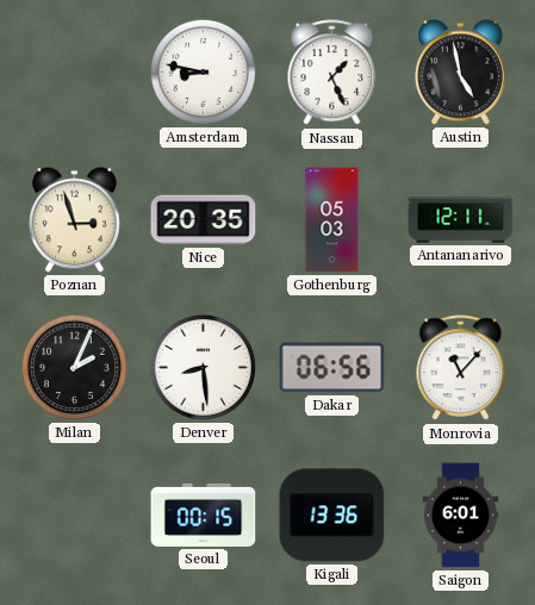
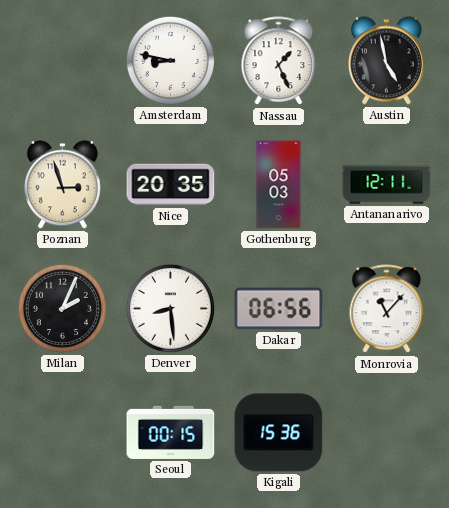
Kigali: 13:36 -> 15:36 (279, 433)
Saigon: 6:01 -> none (461, 516)
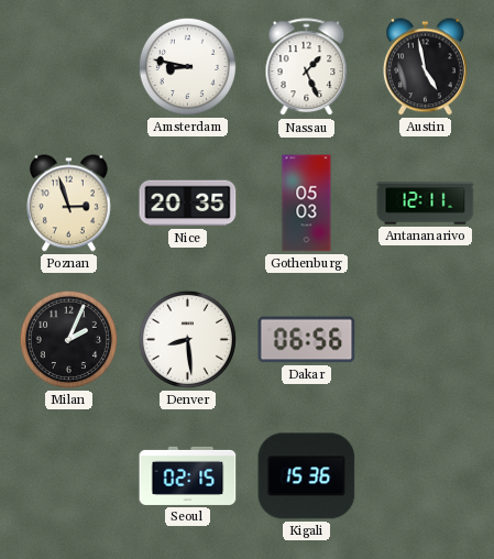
Monrovia: 11:07 -> none (387, 309)
Seoul: 00:15 -> 02:15 (188, 475)
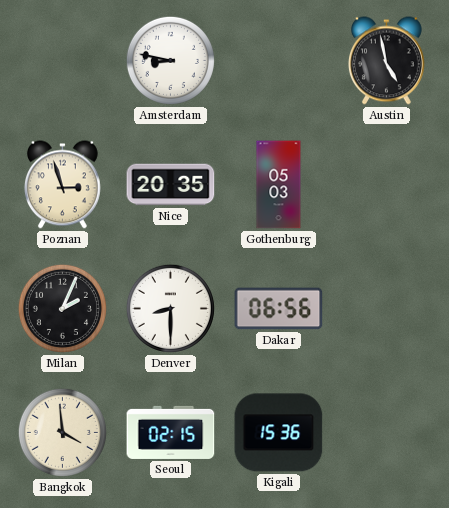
Nassau: 1:26 -> none (307, 67)
Antananarivo: 12:11 -> none (426, 204)
Denver: 8:29 -> 8:30 (170, 308)
Bangkok: none -> 3:59 (62, 432)
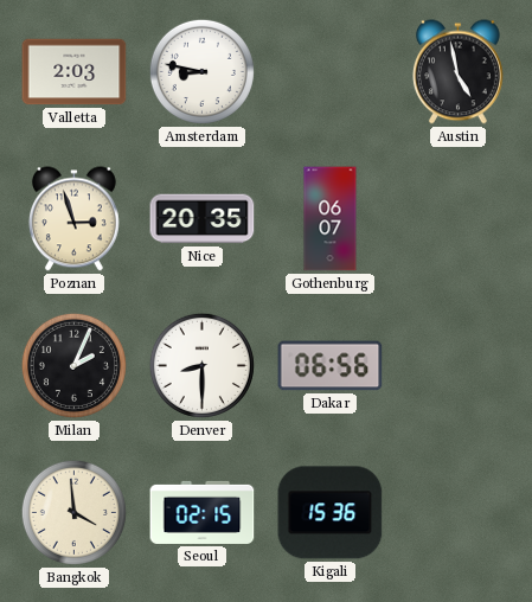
Valletta: none -> 2:03 (75, 72)
Gothenburg: 05:03 -> 06:07 (331, 219)
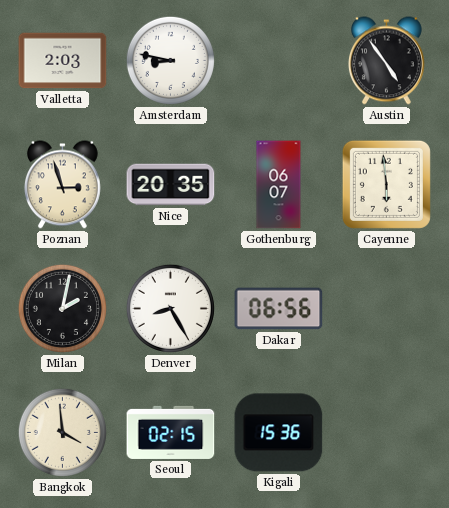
Austin: 4:58 -> 4:54 (386, 61)
Cayenne: none -> 5:59 (386, 184)
Milan: 2:04 -> 2:02 (62, 308)
Denver: 8:30 -> 8:25 (170, 308)
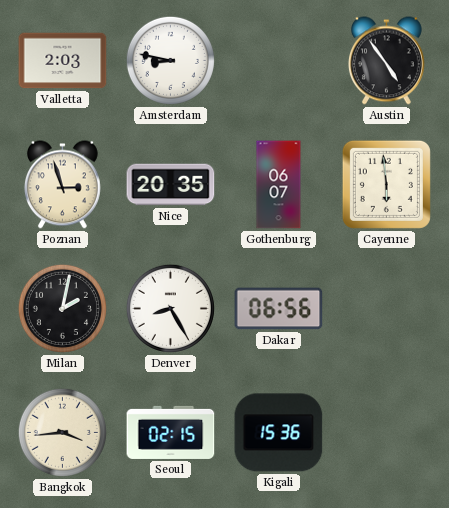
Bangkok: 3:59 -> 3:44 (62, 432)
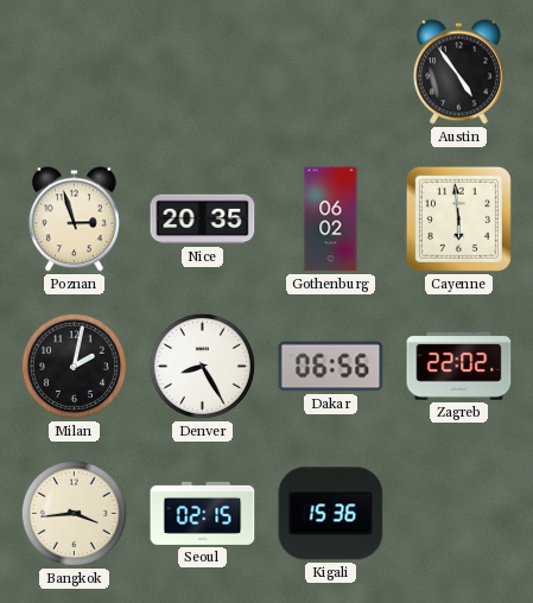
Valletta: 2:03 -> none (63, 61)
Amsterdam: 8:47 -> none (170, 60)
Gothenburg: 06:07 -> 06:02 (331, 220)
Zagreb: none -> 22:02 (459, 366)
